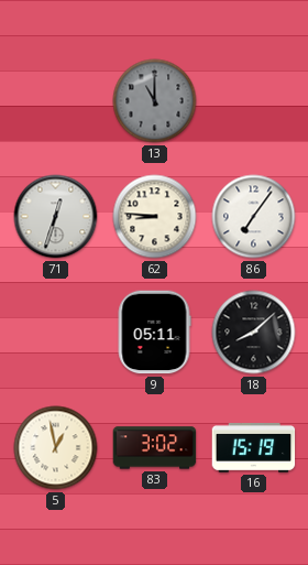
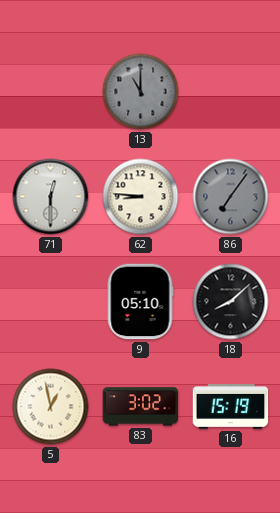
71: 12:33 -> 12:30 (51, 197)
86 dial: white -> grey (231, 197)
9: 05:11 -> 05:10 (140, 302)
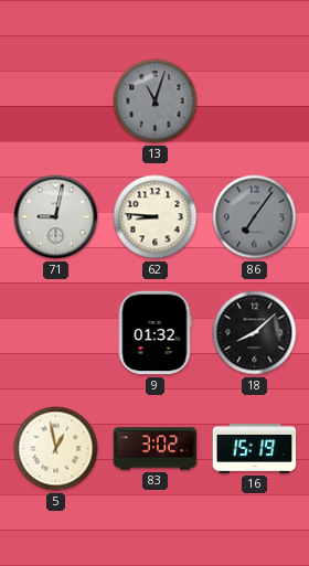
13: 11:00 -> 11:03 (156, 102)
71: 12:30 -> 9:02 (56, 217)
9: 05:10 -> 01:32 (154, 333)
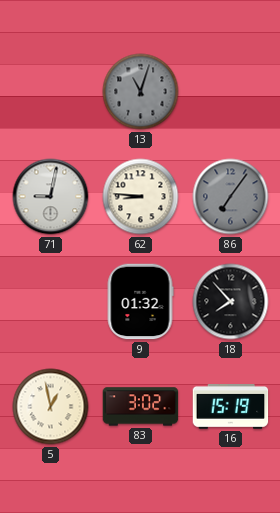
18: 8:08 -> 7:53 (231, 302)
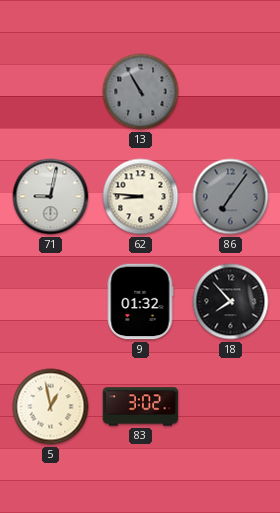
13: 11:03 -> 10:55 (141, 92)
16: 15:19 -> none (231, 407)
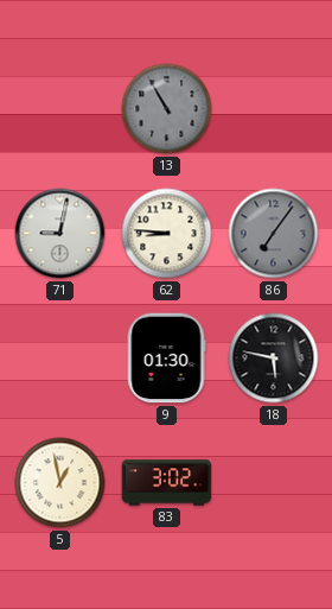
9: 01:32 -> 01:30 (166, 359)
18: 7:53 -> 5:47 (274, 359)
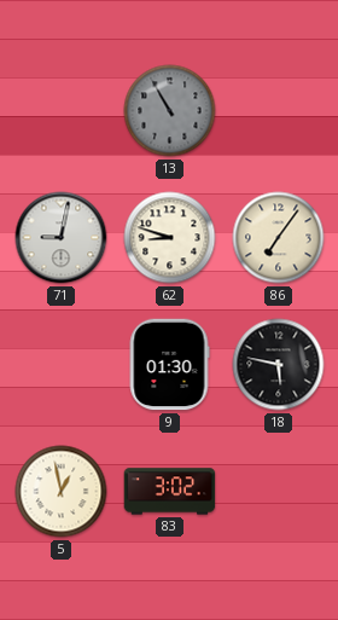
62: 8:46 -> 8:48 (170, 238)
86 dial: grey -> cream (279, 238)
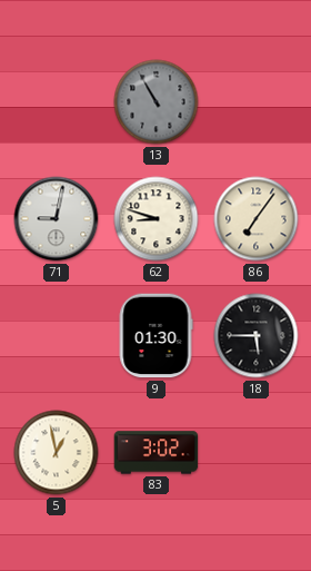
18: 5:47 -> 5:45 (257, 336)
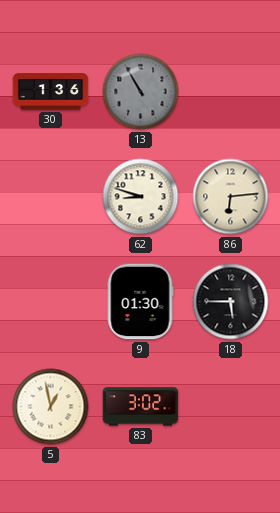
30: none -> 1:36 (51, 92)
71: 9:02 -> none (57, 219)
86: 7:06 -> 6:14 (231, 197)
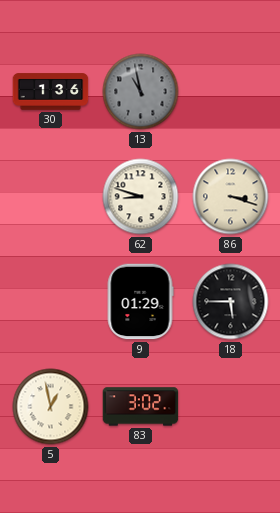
13: 10:55 -> 10:58 (141, 92)
86: 6:14 -> 3:18 (231, 197)
9: 01:30 -> 01:29 (140, 302)
